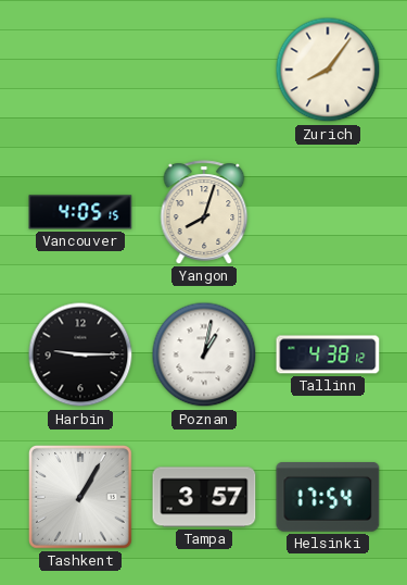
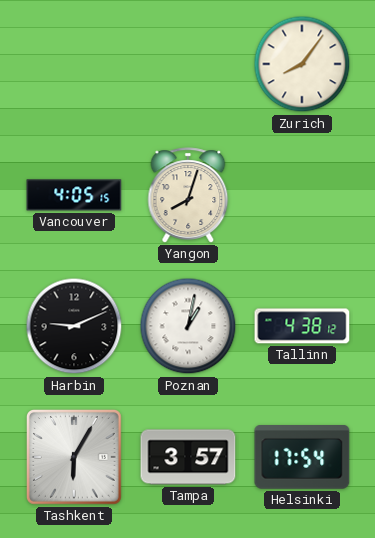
Harbin: 9:15 -> 9:11 (74, 326)
Tashkent: 1:05 -> 6:05 (74, 457)
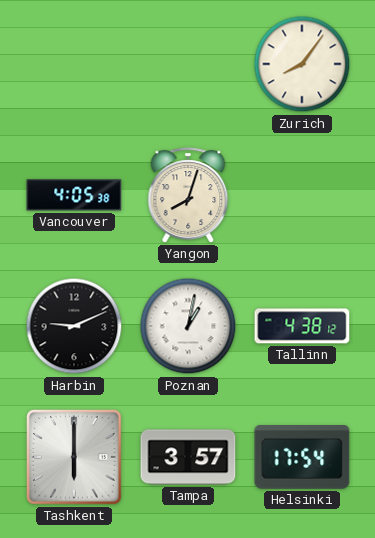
Vancouver: 4:05:15 -> 4:05:38 (74, 195)
Tashkent: 6:05 -> 6:00 (74, 457)
